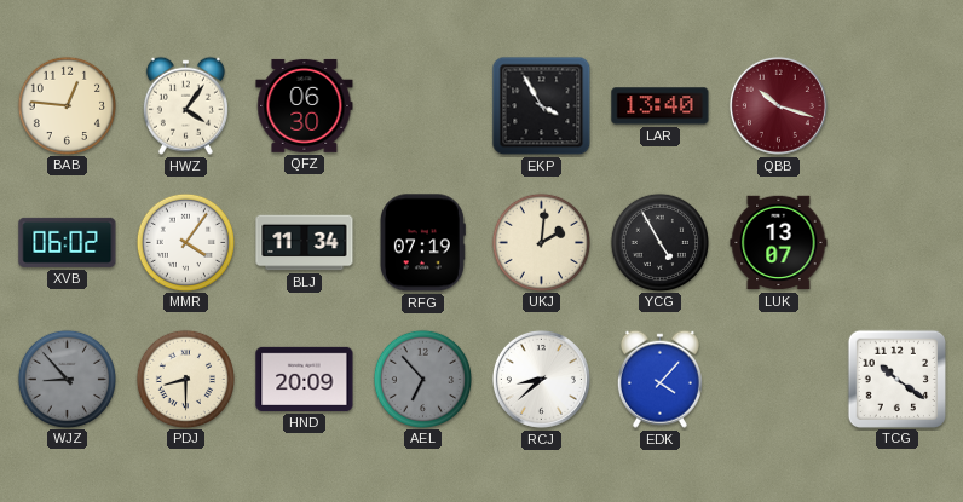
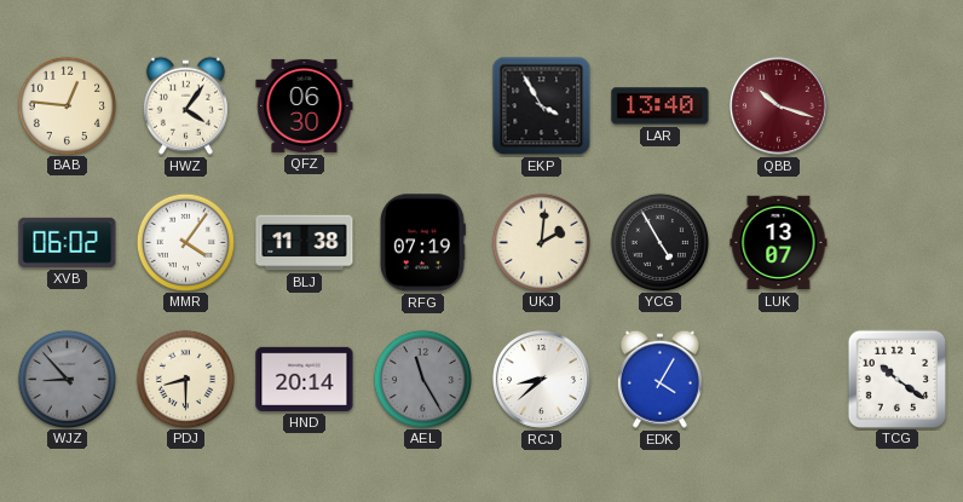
BLJ: 11:34 -> 11:38 (305, 243)
HND: 20:09 -> 20:14 (305, 379)
AEL: 6:53 -> 11:25 (422, 379)
EDK: 4:07 -> 4:05 (659, 379)
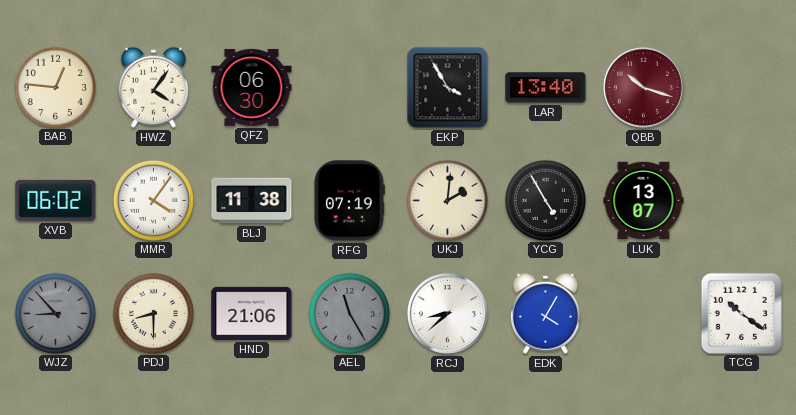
HND: 20:14 -> 21:06 (252, 313)
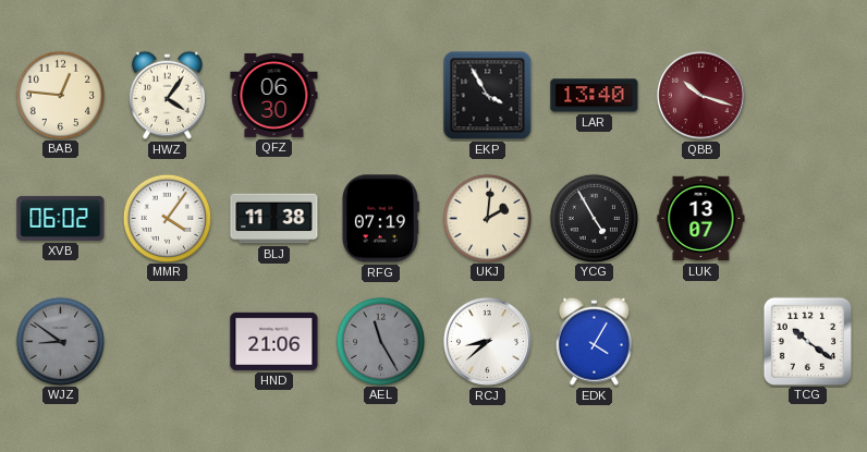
WJZ: 8:53 -> 8:51 (60, 341)
PDJ: 8:30 -> none (153, 313)
